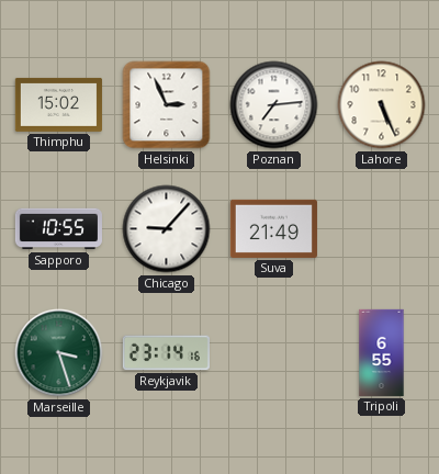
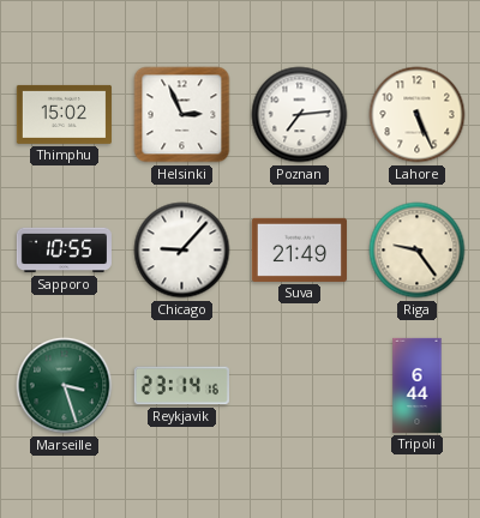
Riga: none -> 9:24 (418, 251)
Tripoli: 6:55 -> 6:44 (418, 385)
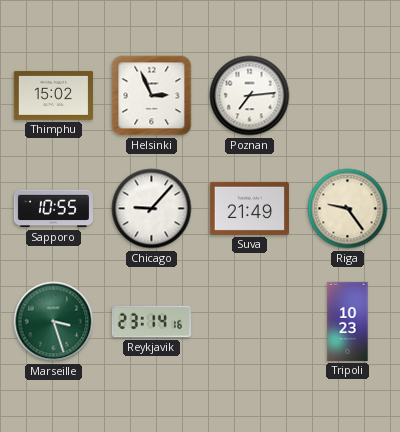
Lahore: 5:26 -> none (418, 115)
Tripoli: 6:44 -> 10:23 (348, 321)
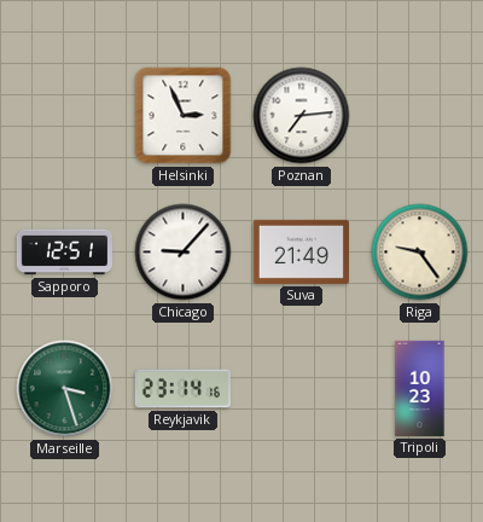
Thimphu: 15:02 -> none (53, 95)
Sapporo: 10:55 -> 12:51 (64, 253)
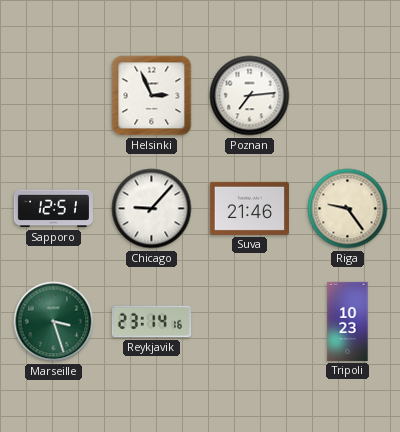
Suva: 21:49 -> 21:46 (249, 208)
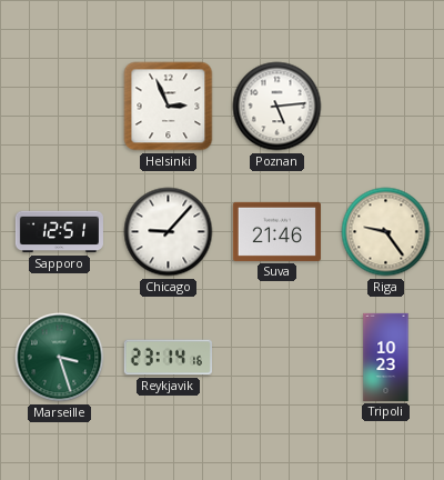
Poznan: 7:14 -> 5:14 (277, 107)
